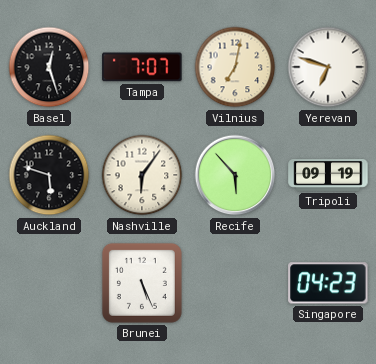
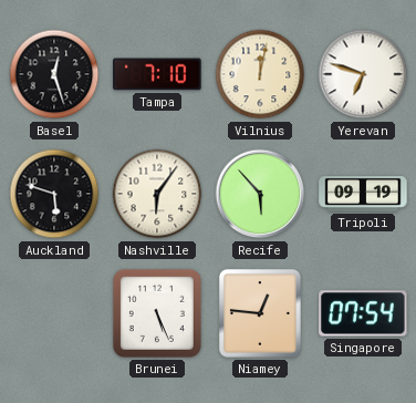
Tampa: 7:07 -> 7:10 (157, 74)
Vilnius: 7:02 -> 12:02 (260, 74)
Niamey: none -> 12:46 (260, 313)
Singapore: 04:23 -> 07:54 (363, 313)
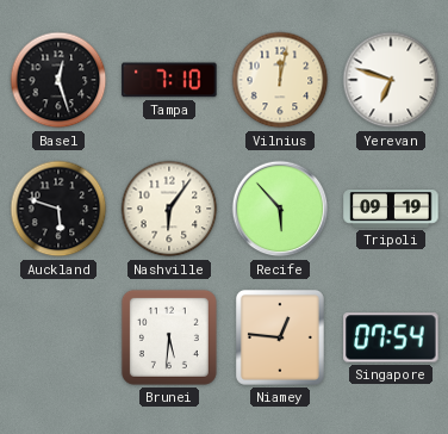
Brunei: 5:26 -> 5:31 (169, 337)
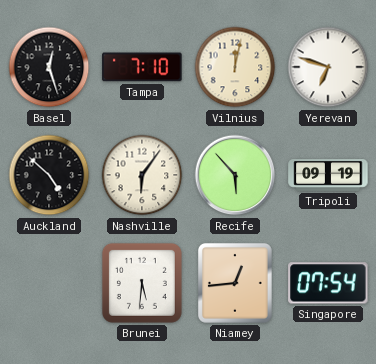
Auckland: 5:48 -> 4:52 (49, 175)
Niamey: 12:46 -> 12:44 (235, 283)
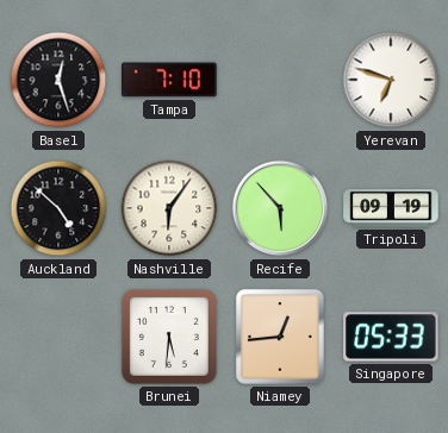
Vilnius: 12:02 -> none (235, 67)
Singapore: 07:54 -> 05:33 (391, 337)
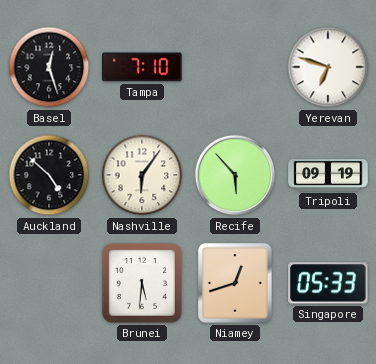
Niamey: 12:44 -> 12:42 (235, 283)
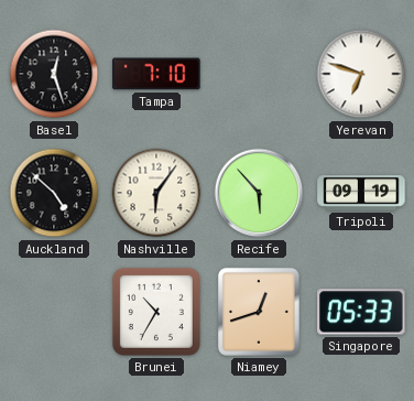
Brunei: 5:31 -> 10:35 (156, 312)
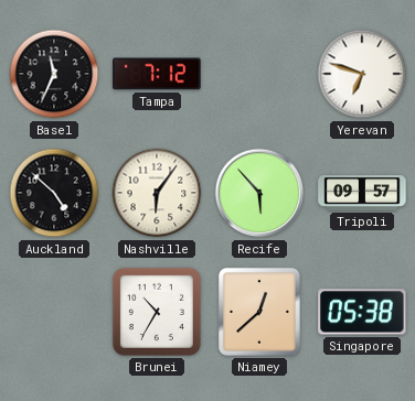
Basel: 12:27 -> 11:34 (54, 74)
Tampa: 7:10 -> 7:12 (157, 74)
Tripoli: 09:19 -> 09:57 (362, 194)
Niamey: 12:42 -> 12:38 (259, 312)
Singapore: 05:33 -> 05:38 (362, 312)
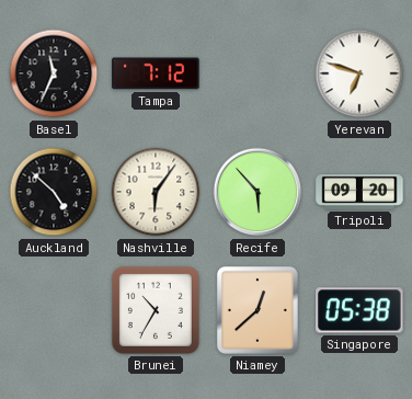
Tripoli: 09:57 -> 09:20 (359, 193)
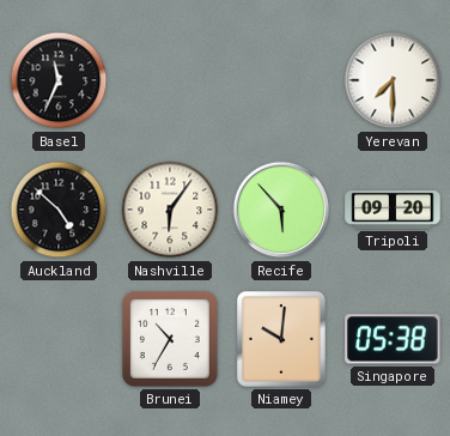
Tampa: 7:12 -> none (156, 73)
Yerevan: 6:48 -> 7:30 (393, 80)
Niamey: 12:38 -> 10:01 (281, 339)
